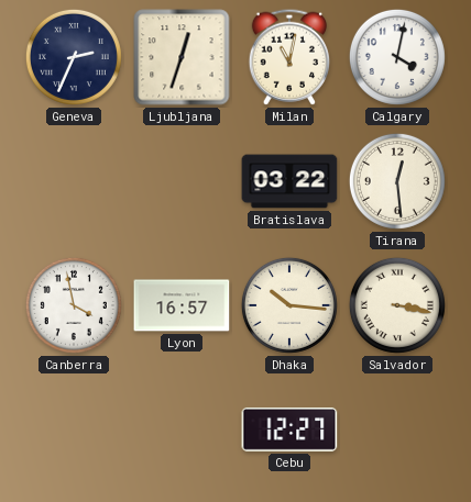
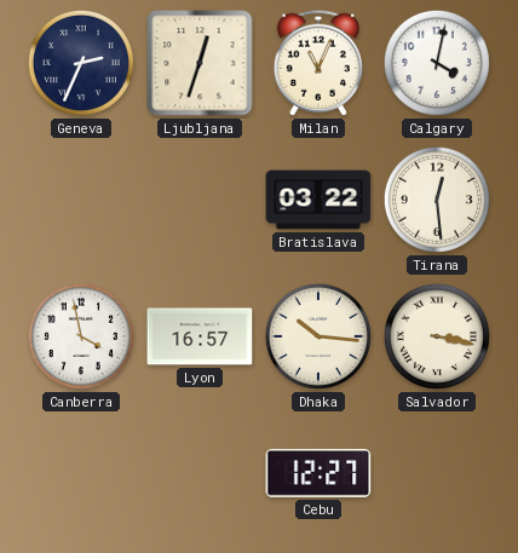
Milan: 11:02 -> 11:04 (317, 63)
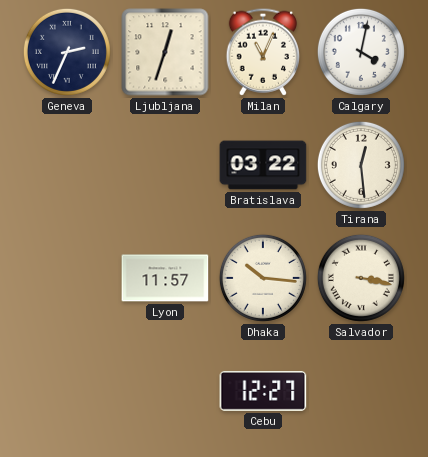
Canberra: 3:58 -> none (81, 336)
Lyon: 16:57 -> 11:57 (165, 278)
